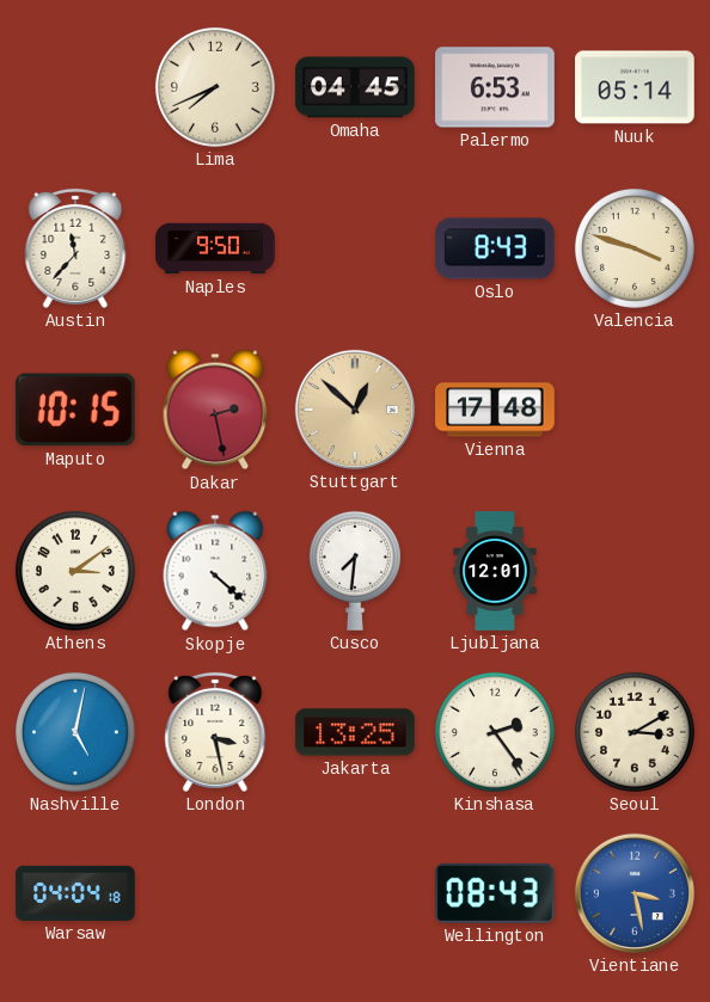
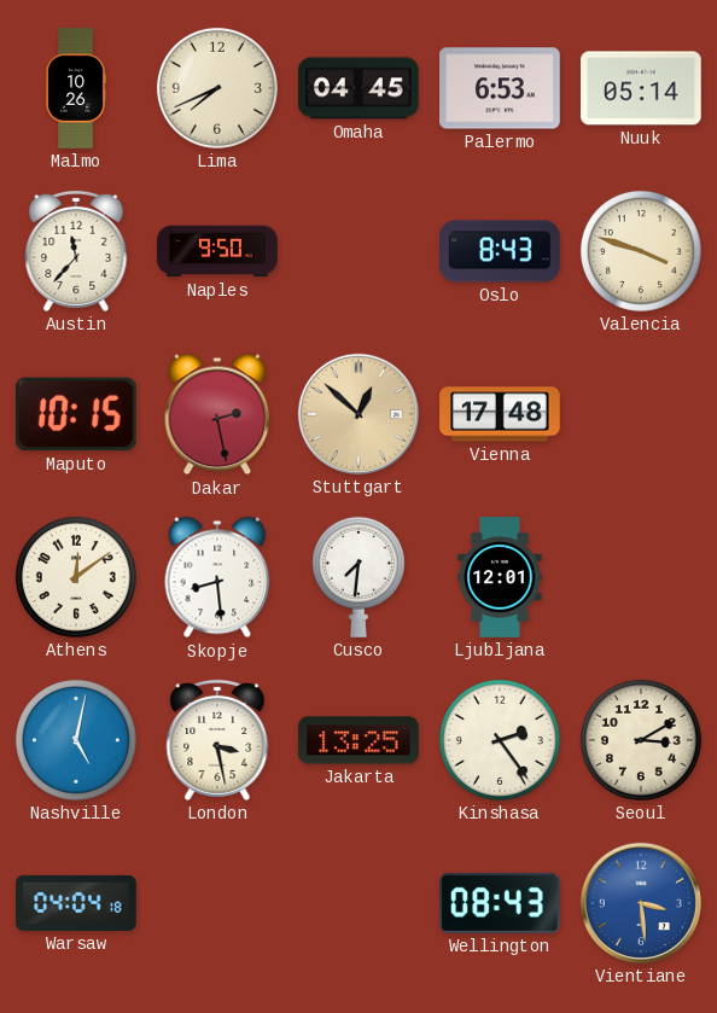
Malmo: none -> 10:26 (75, 88)
Athens: 3:09 -> 12:09 (76, 577)
Skopje: 4:22 -> 8:29 (217, 577)
Vientiane: 3:28 -> 3:29 (641, 903)
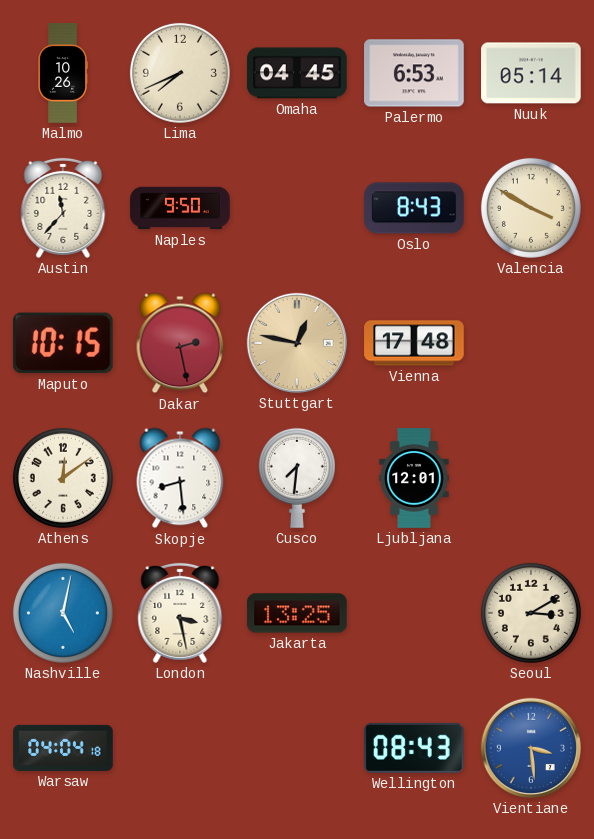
Valencia: 3:48 -> 3:50 (531, 208)
Stuttgart: 12:52 -> 12:47 (297, 343)
Kinshasa: 2:24 -> none (500, 740)
